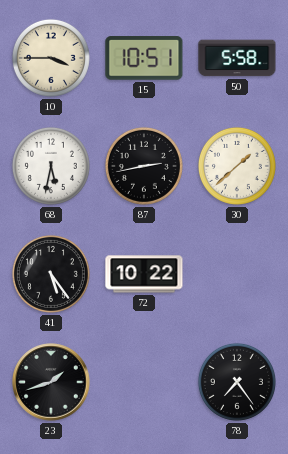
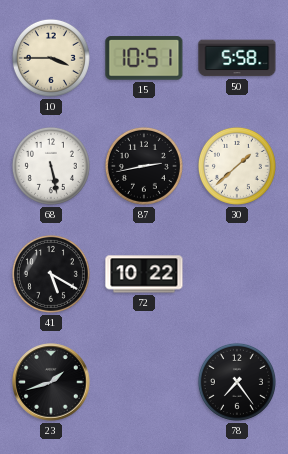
68: 5:32 -> 5:28 (51, 166)
41: 5:24 -> 5:20 (51, 274)
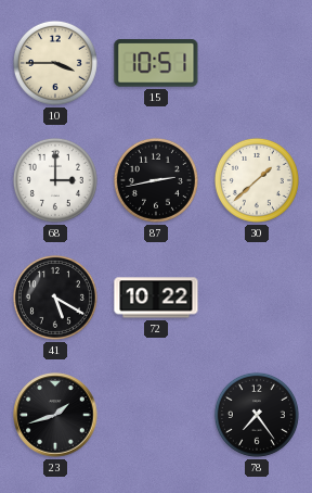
50: 5:58 -> none (237, 58)
68: 5:28 -> 3:00 (55, 180)
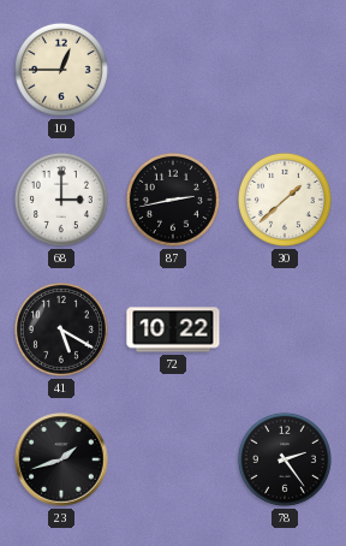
10: 3:45 -> 12:45 (61, 70)
15: 10:51 -> none (156, 63)
78: 7:24 -> 2:24 (285, 459)
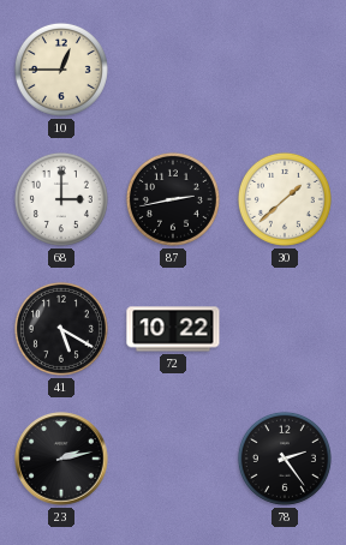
23: 1:42 -> 2:13 (61, 459)
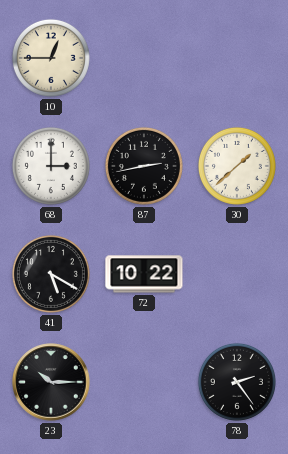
23: 2:13 -> 10:15 (51, 382)
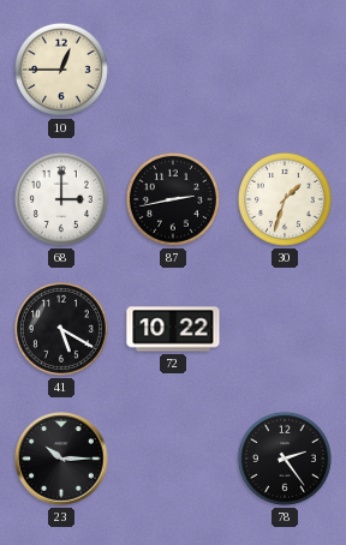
30: 1:38 -> 1:33 (285, 199)
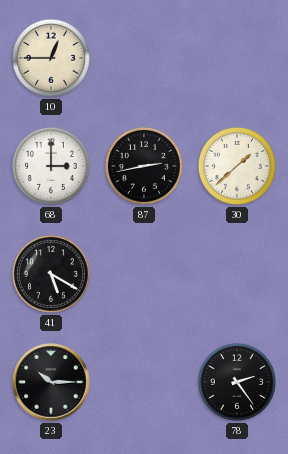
30: 1:33 -> 1:38 (237, 166)
72: 10:22 -> none (173, 329)
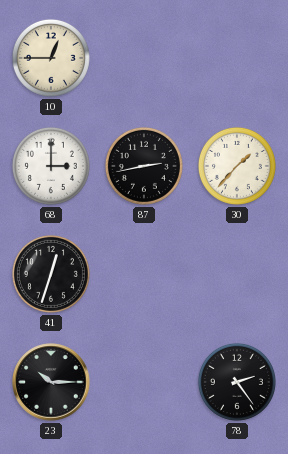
30: 1:38 -> 1:37 (237, 166)
41: 5:20 -> 12:33 (51, 274)
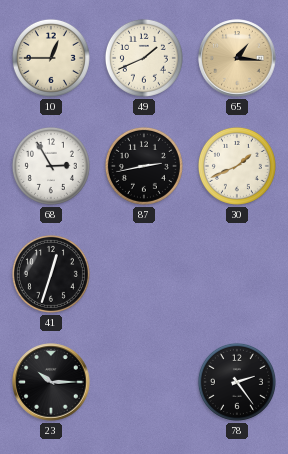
49: none -> 1:41 (144, 58)
65: none -> 1:16 (237, 58)
68: 3:00 -> 2:55 (51, 166)
30: 1:37 -> 1:41 (237, 166)
